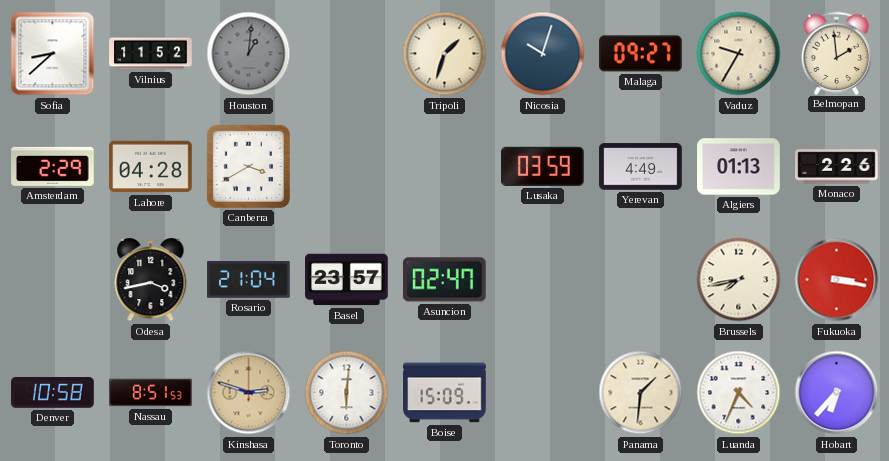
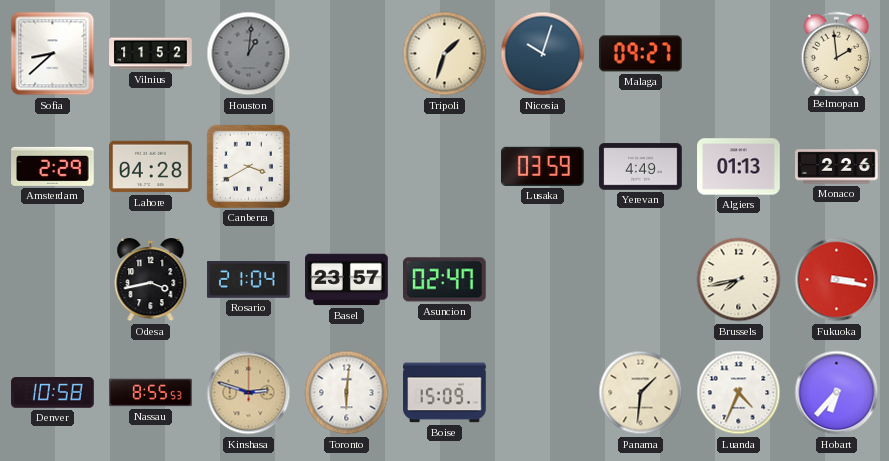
Vaduz: 9:35 -> none (739, 54)
Nassau: 8:51 -> 8:55 (151, 393)
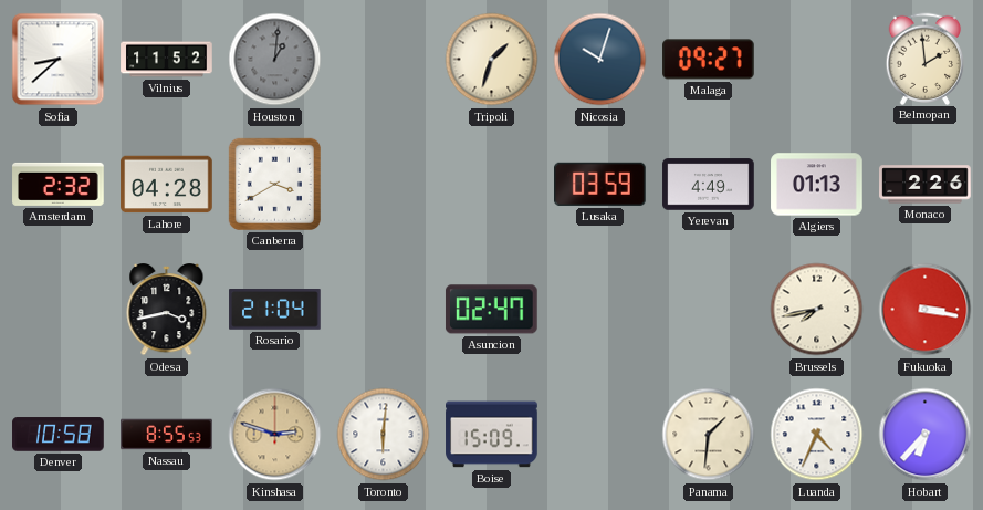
Amsterdam: 2:29 -> 2:32 (59, 184)
Basel: 23:57 -> none (347, 280)
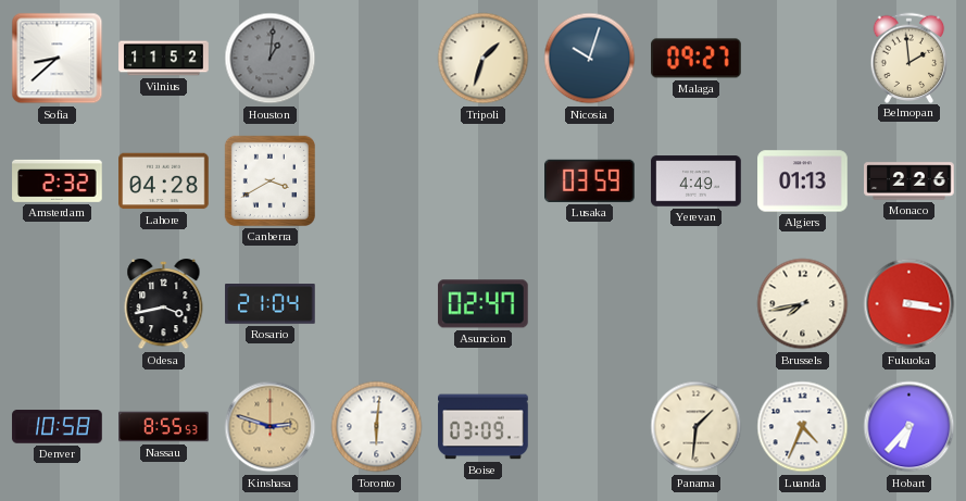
Boise: 15:09 -> 03:09 (484, 427)
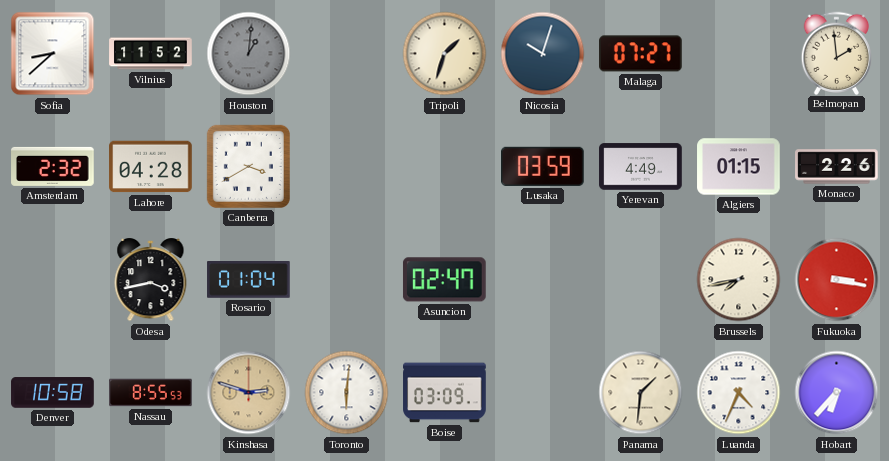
Malaga: 09:27 -> 07:27 (641, 54)
Algiers: 01:13 -> 01:15 (739, 167)
Rosario: 21:04 -> 01:04 (249, 280)
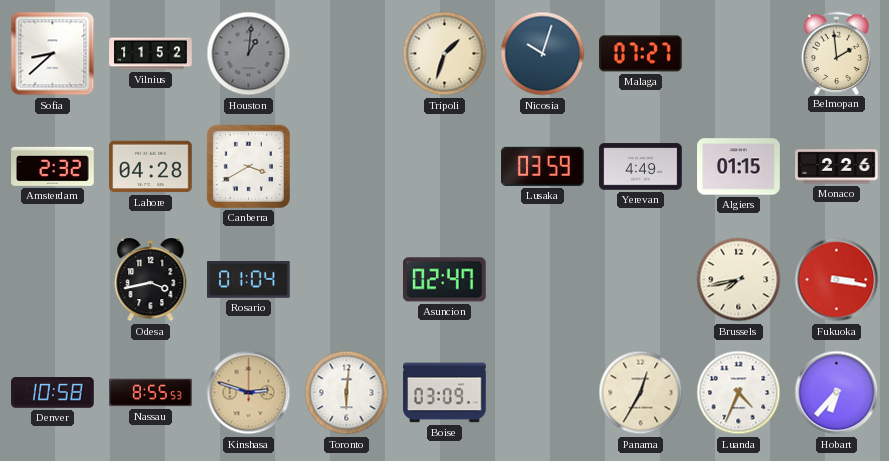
Panama: 1:31 -> 12:35 (641, 393)
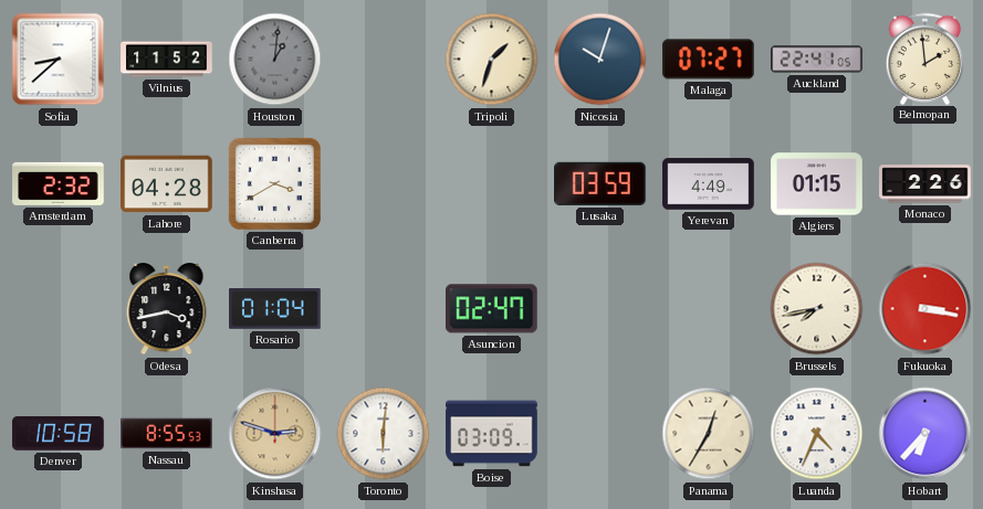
Auckland: none -> 22:41 (817, 60)
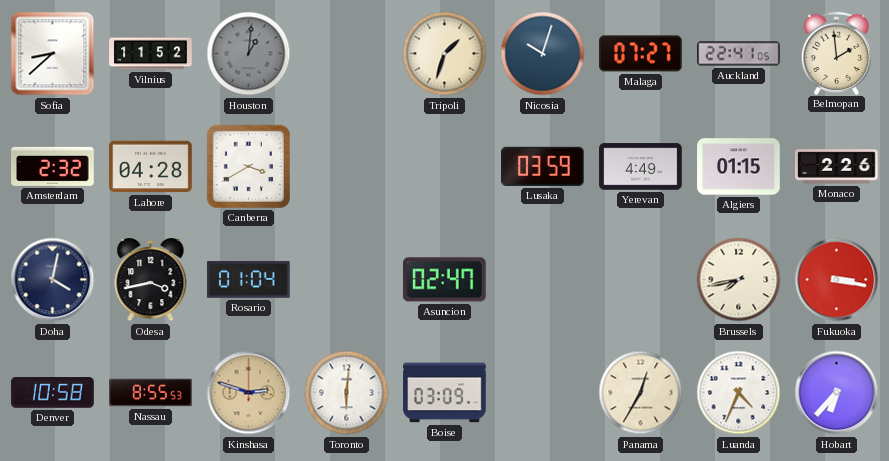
Doha: none -> 4:02 (53, 280)
